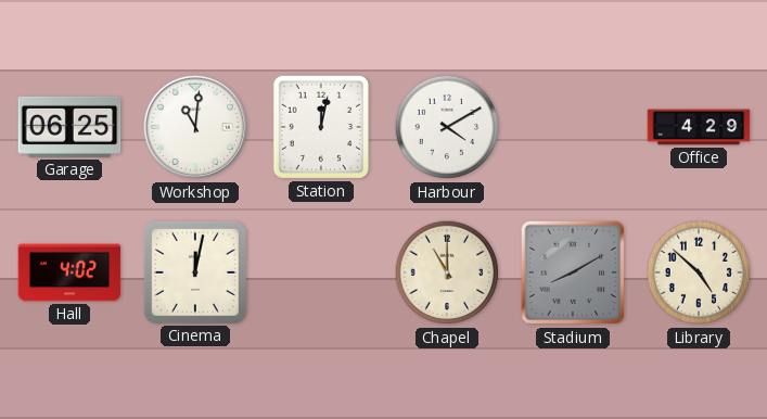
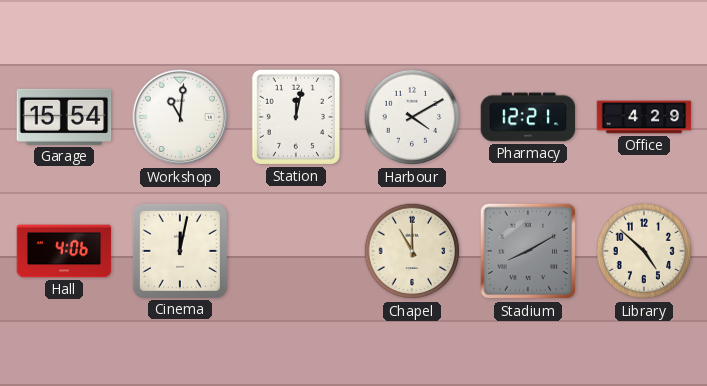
Garage: 06:25 -> 15:54 (64, 117)
Pharmacy: none -> 12:21 (528, 117)
Hall: 4:02 -> 4:06 (64, 251)
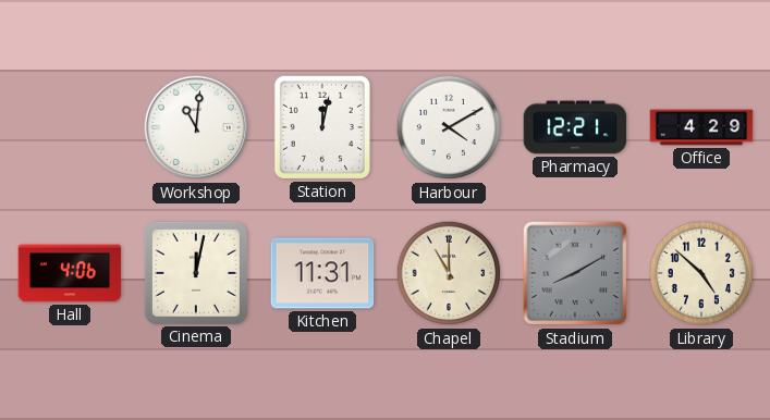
Garage: 15:54 -> none (64, 117)
Kitchen: none -> 11:31 (322, 273)
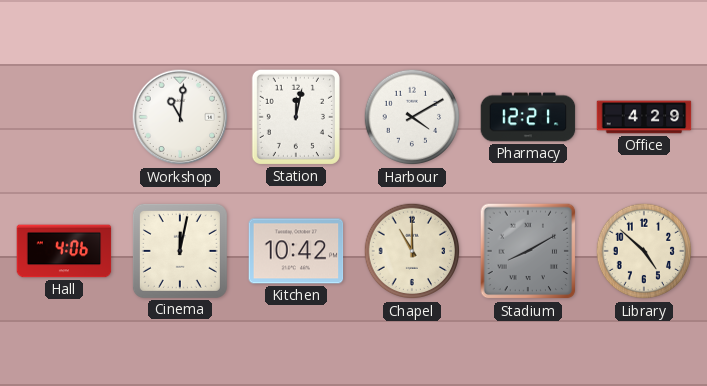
Kitchen: 11:31 -> 10:42 (296, 251)
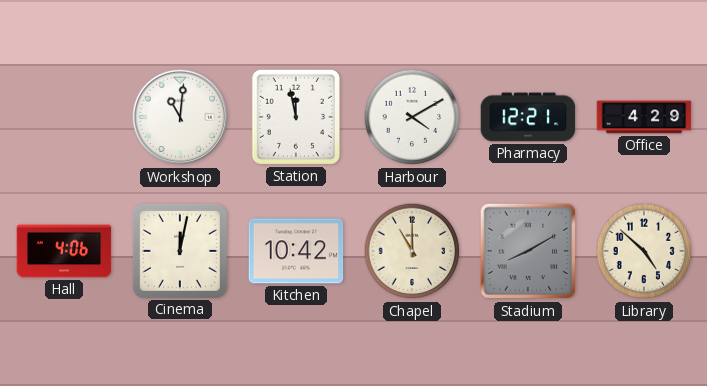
Station: 12:02 -> 11:58 (296, 117)
